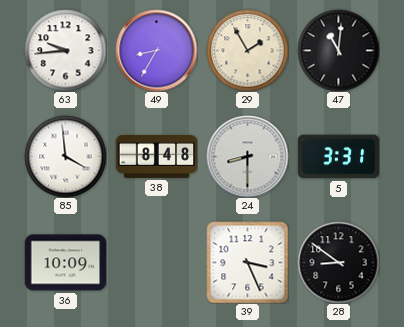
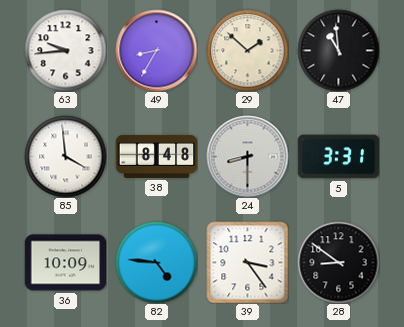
29: 1:55 -> 1:52 (247, 50)
47: 11:01 -> 10:59 (338, 50)
82: none -> 4:46 (156, 262)
39: 3:26 -> 3:24 (247, 262)
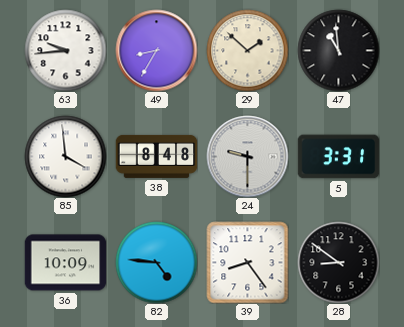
24: 8:30 -> 9:30 (247, 156)
39: 3:24 -> 8:24 (247, 262)
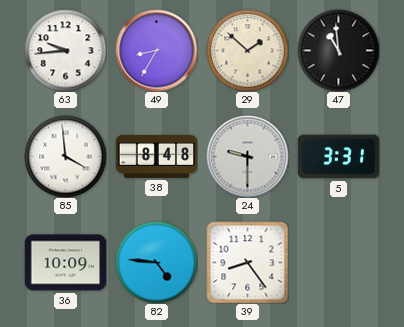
28: 8:51 -> none (338, 262)
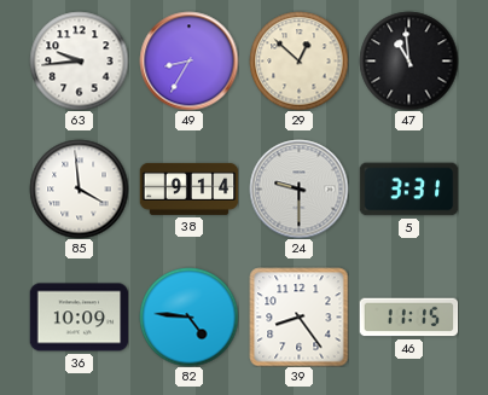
29: 1:52 -> 12:52 (298, 60)
38: 8:48 -> 9:14 (188, 188)
46: none -> 11:15 (408, 318)
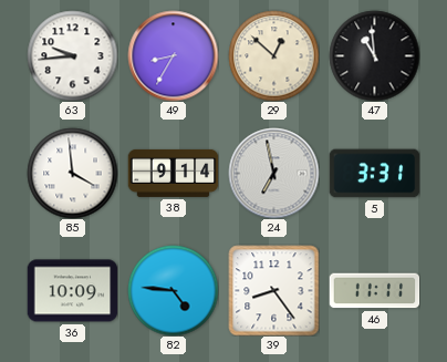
24: 9:30 -> 6:58 (273, 173)
46: 11:15 -> 11:11 (374, 291)
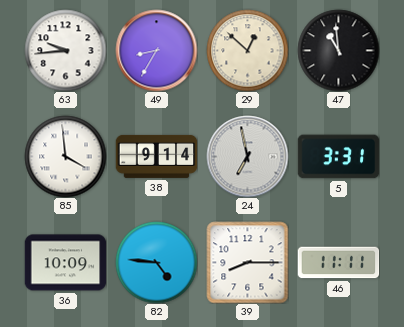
39: 8:24 -> 8:15 (247, 262)
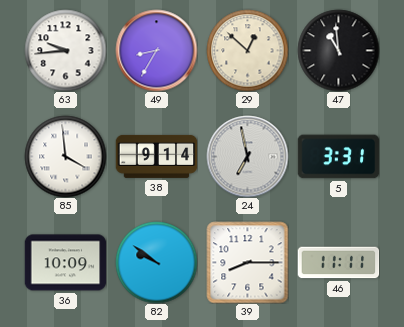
82: 4:46 -> 9:51 (156, 262)
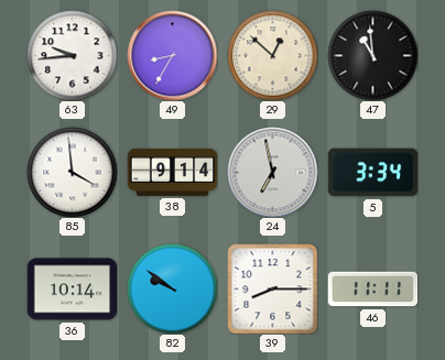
5: 3:31 -> 3:34 (372, 173)
36: 10:09 -> 10:14 (72, 290)
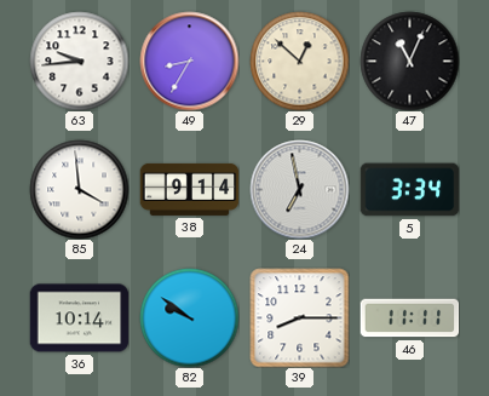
47: 10:59 -> 11:04 (409, 61)
